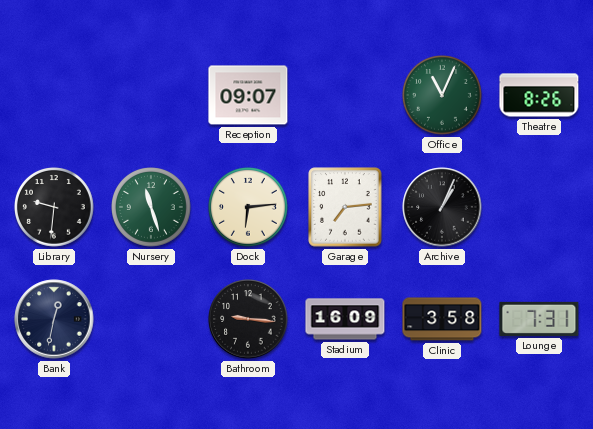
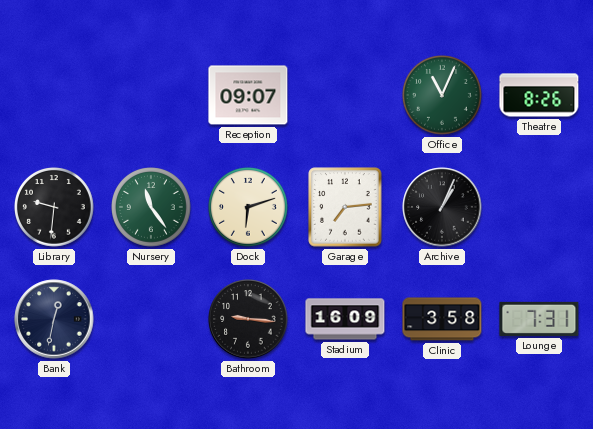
Nursery: 11:27 -> 11:24 (152, 208)
Dock: 6:14 -> 6:12 (249, 208)
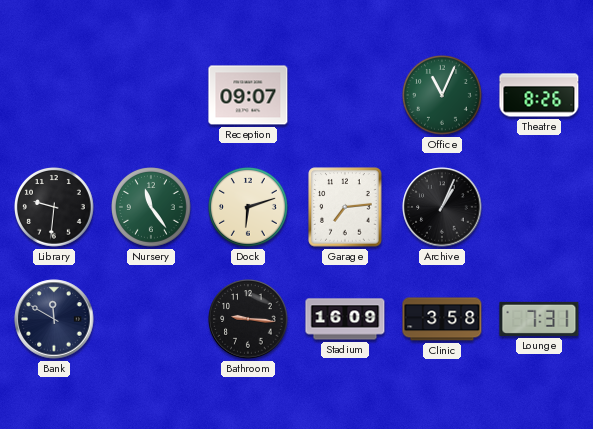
Bank: 12:32 -> 11:50 (54, 319)
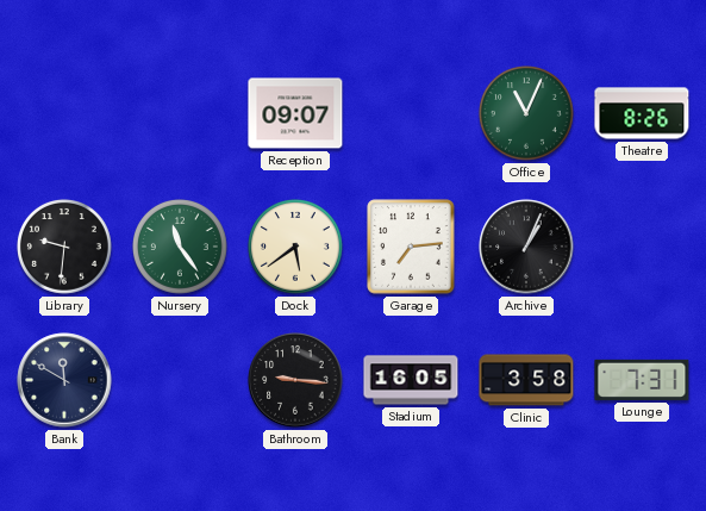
Dock: 6:12 -> 5:39 (296, 248)
Stadium: 16:09 -> 16:05 (411, 380)
